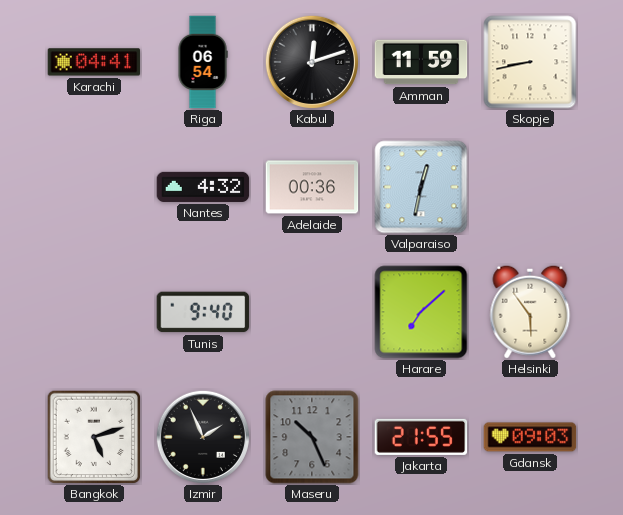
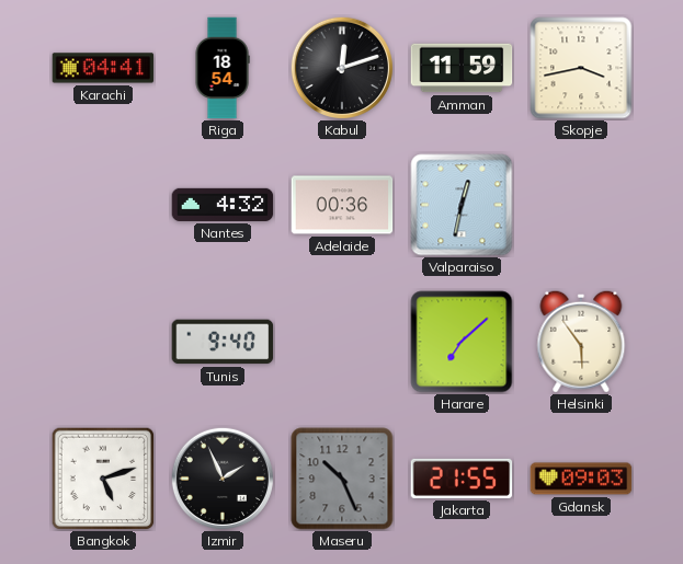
Riga: 06:54 -> 18:54 (223, 68)
Skopje: 8:43 -> 3:43 (581, 68)
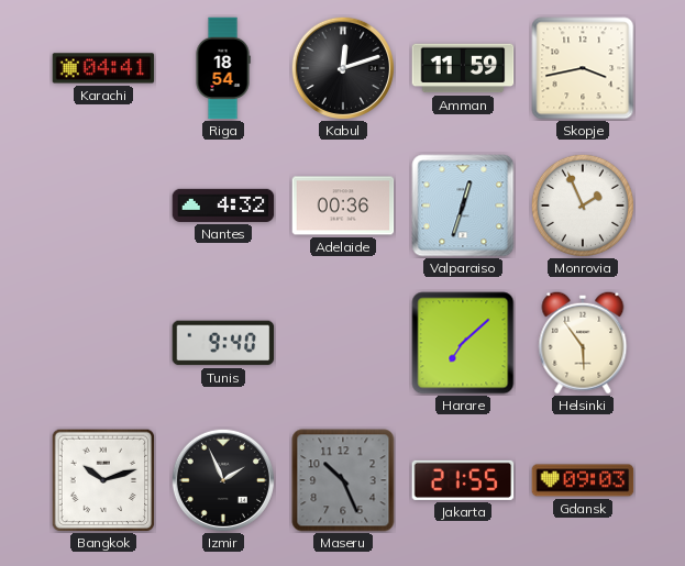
Valparaiso: 12:32 -> 12:33 (463, 206)
Monrovia: none -> 1:56 (583, 206)
Bangkok: 5:12 -> 10:12 (103, 480)
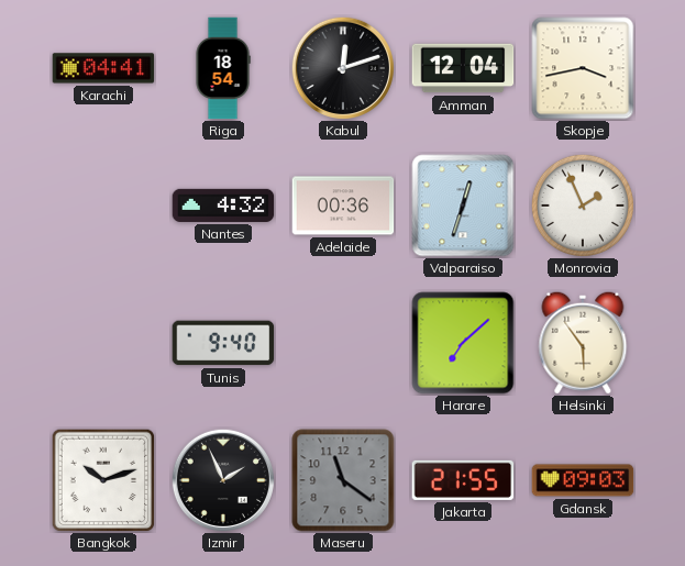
Amman: 11:59 -> 12:04 (463, 68)
Maseru: 10:26 -> 11:21 (343, 480)
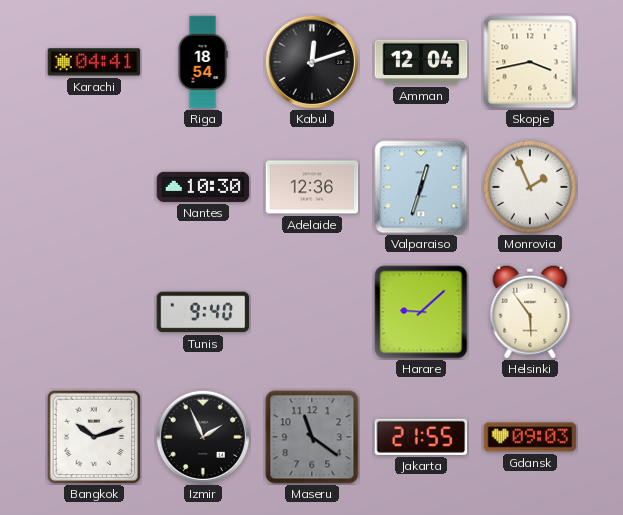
Nantes: 4:32 -> 10:30 (203, 187)
Adelaide: 00:36 -> 12:36 (312, 187)
Harare: 7:08 -> 9:08 (421, 312)
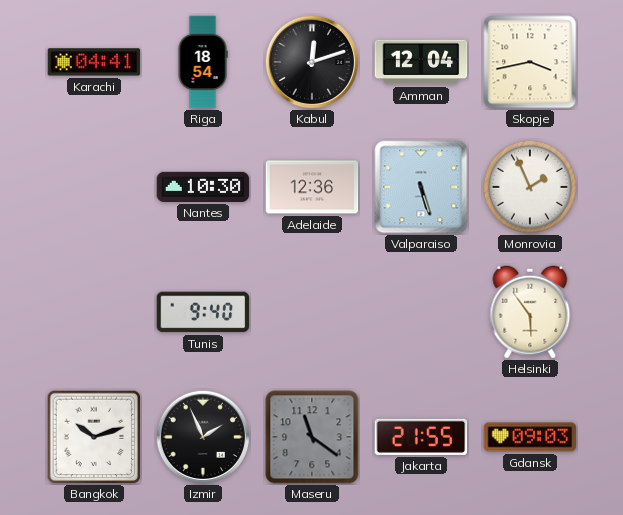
Valparaiso: 12:33 -> 5:27 (421, 187)
Harare: 9:08 -> none (421, 312)
